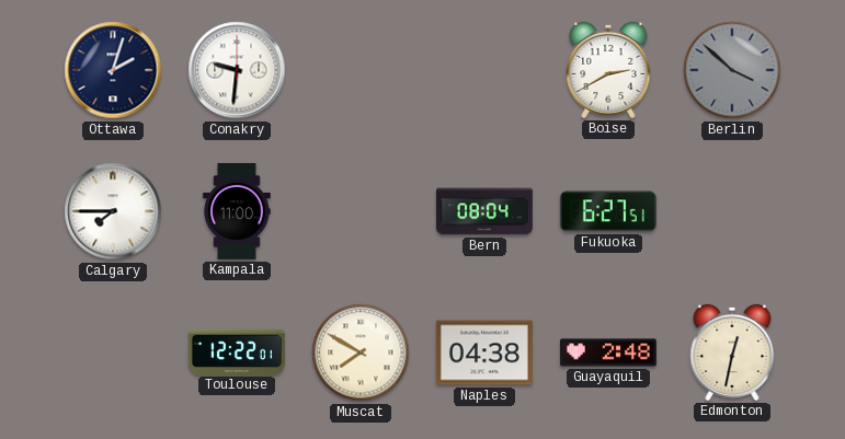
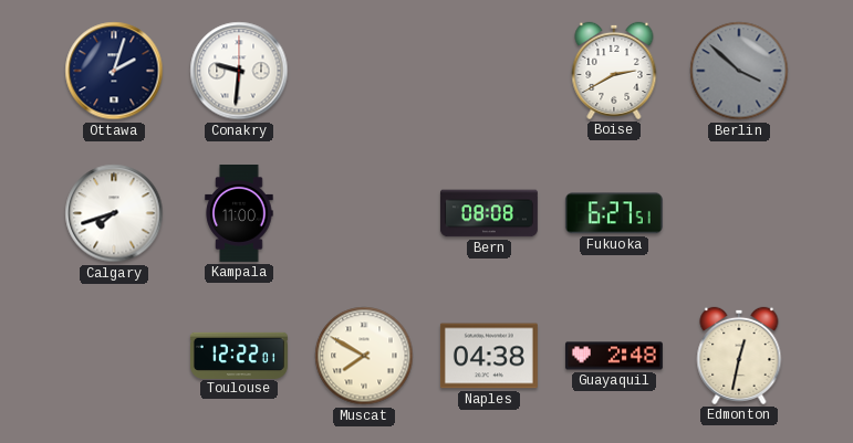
Calgary: 7:45 -> 7:42 (114, 213)
Bern: 08:04 -> 08:08 (489, 213)
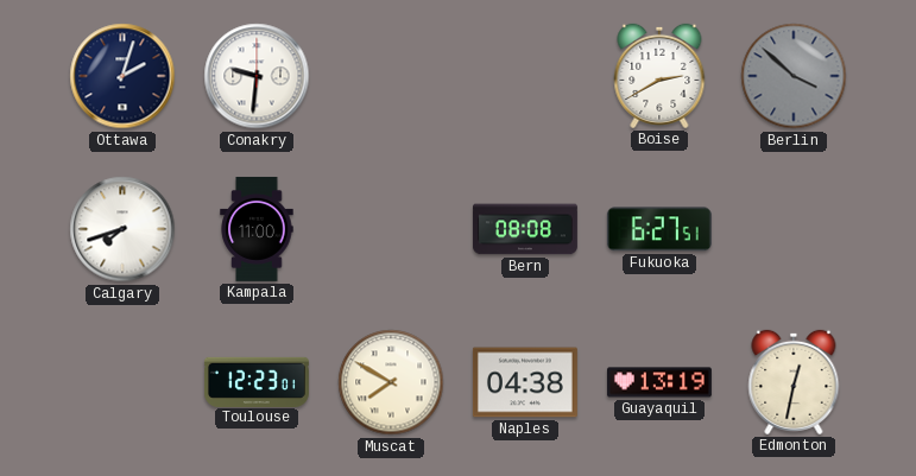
Toulouse: 12:22 -> 12:23 (257, 381)
Guayaquil: 2:48 -> 13:19 (659, 382)
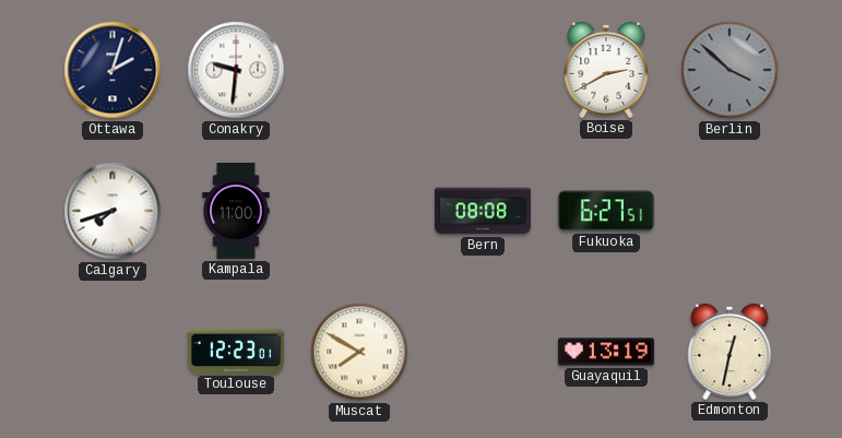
Naples: 04:38 -> none (525, 382)
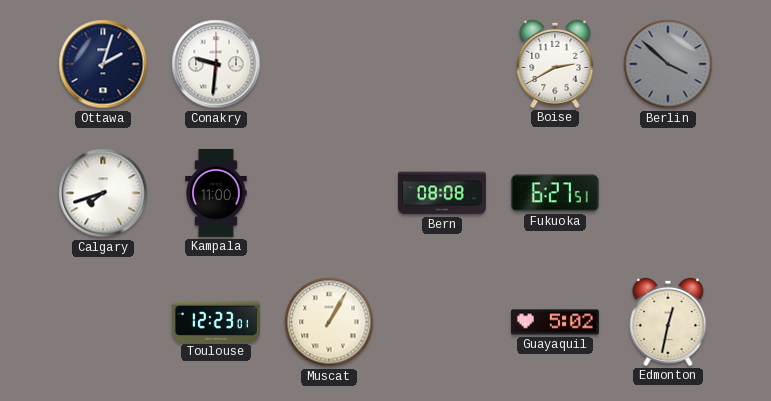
Muscat: 7:50 -> 1:05 (329, 322)
Guayaquil: 13:19 -> 5:02 (555, 322)
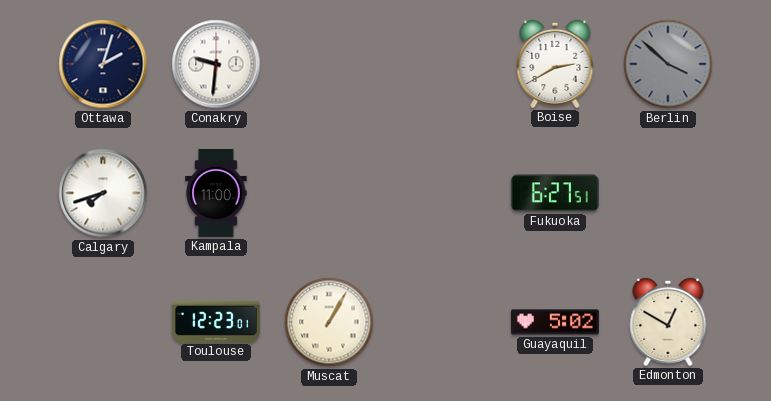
Bern: 08:08 -> none (442, 193)
Edmonton: 12:32 -> 12:50 (668, 322)
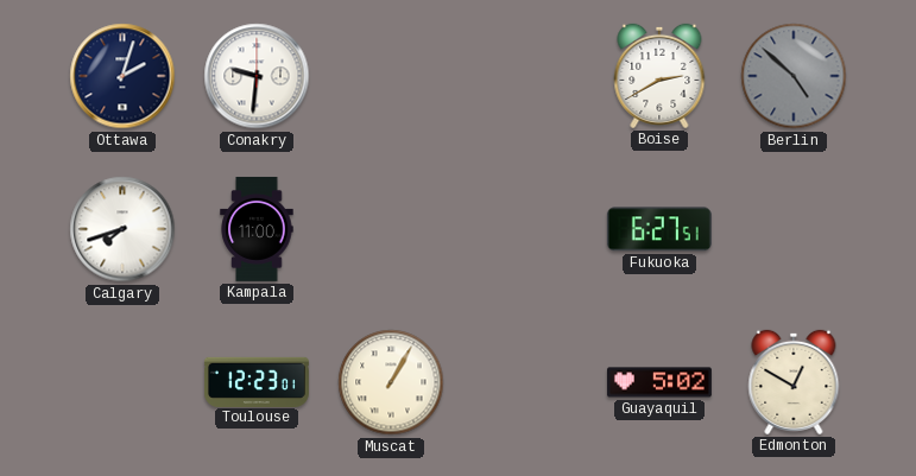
Berlin: 3:52 -> 4:52 (794, 76)
